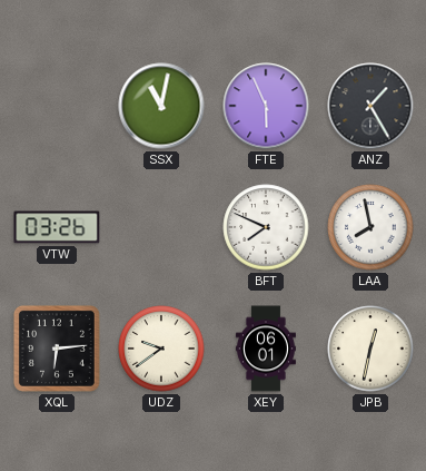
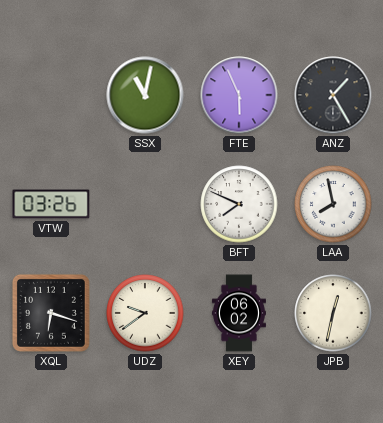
XQL: 6:14 -> 6:18 (51, 313)
XEY: 06:01 -> 06:02 (239, 313)
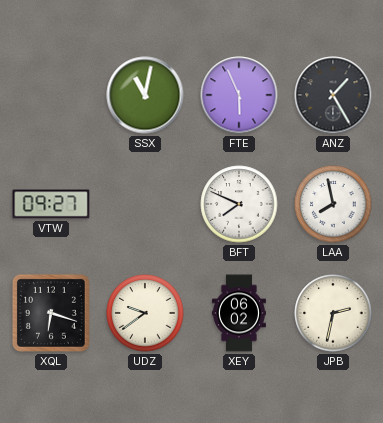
VTW: 03:26 -> 09:27 (51, 204)
JPB: 12:32 -> 2:32 (333, 313)
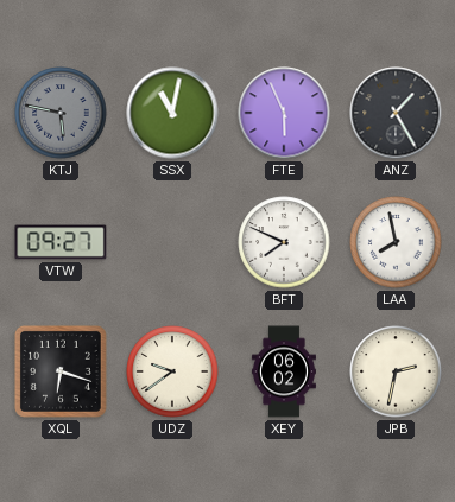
KTJ: none -> 5:47 (61, 113)
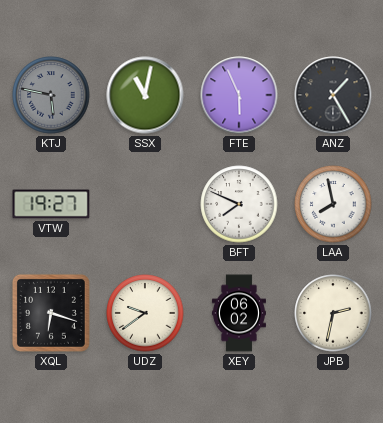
VTW: 09:27 -> 19:27 (51, 204)
